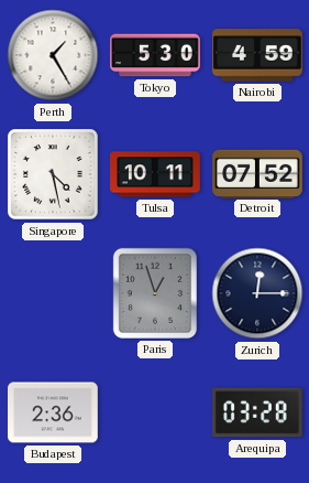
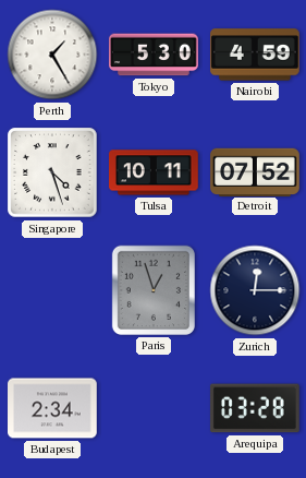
Singapore: 4:28 -> 4:27 (52, 172)
Budapest: 2:36 -> 2:34 (53, 408)
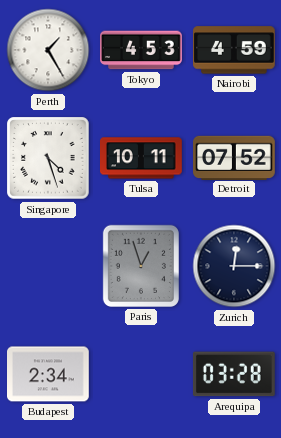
Tokyo: 5:30 -> 4:53 (142, 50)
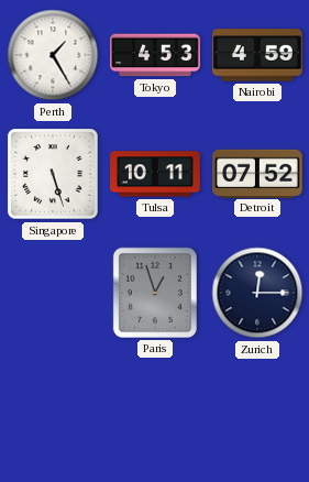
Singapore: 4:27 -> 5:27 (53, 174)
Budapest: 2:34 -> none (49, 374)
Arequipa: 03:28 -> none (234, 374)
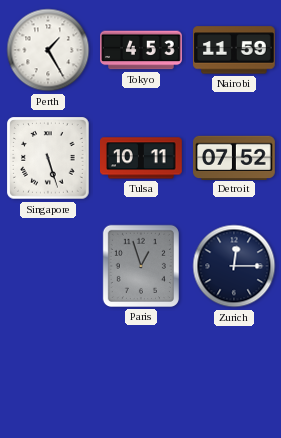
Nairobi: 4:59 -> 11:59 (235, 50)
